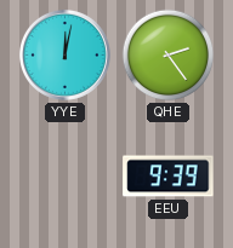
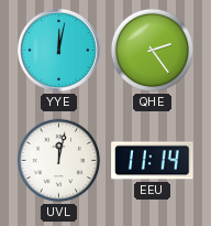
UVL: none -> 12:02 (59, 161)
EEU: 9:39 -> 11:14 (153, 161)
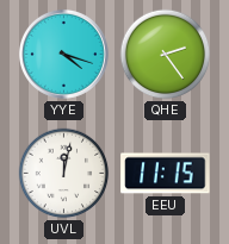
YYE: 12:02 -> 4:18 (63, 54)
EEU: 11:14 -> 11:15 (166, 174)
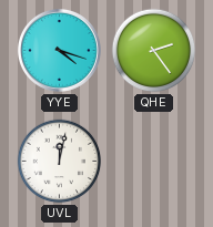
EEU: 11:15 -> none (166, 174)
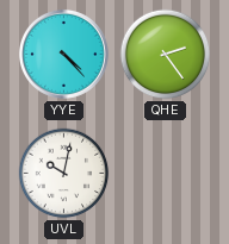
YYE: 4:18 -> 4:23 (63, 54)
UVL: 12:02 -> 10:02 (64, 174)
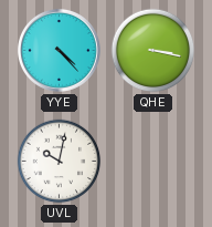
QHE: 2:24 -> 3:17 (153, 51)
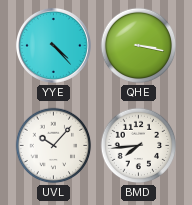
UVL: 10:02 -> 10:07 (54, 146)
BMD: none -> 7:44 (139, 146)
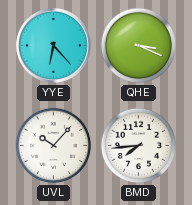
YYE: 4:23 -> 6:23 (53, 45)
QHE: 3:17 -> 3:19 (139, 46)
